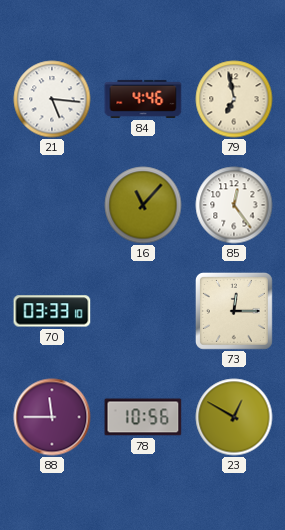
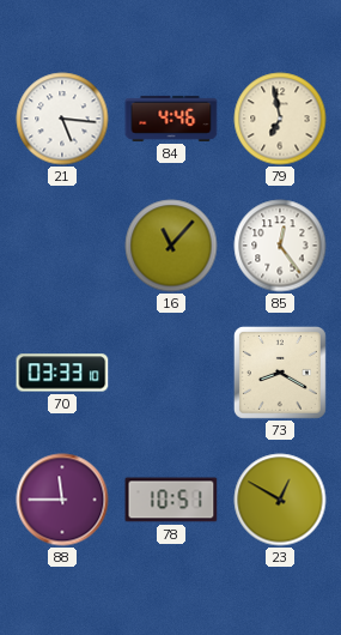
73: 12:15 -> 8:20 (280, 373)
78: 10:56 -> 10:51 (171, 500)
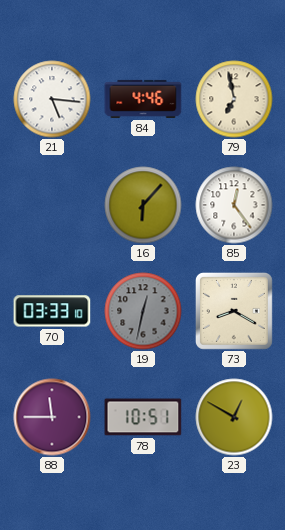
16: 11:07 -> 6:07 (143, 205)
19: none -> 12:32 (143, 311)
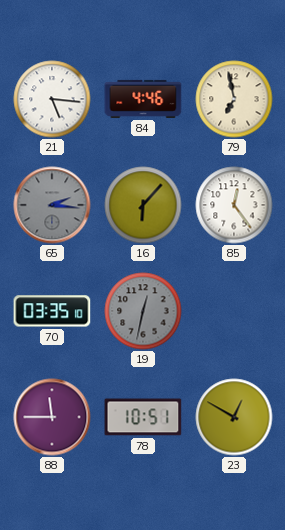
65: none -> 2:16 (52, 205)
70: 03:33 -> 03:35 (52, 311)
73: 8:20 -> none (234, 311)
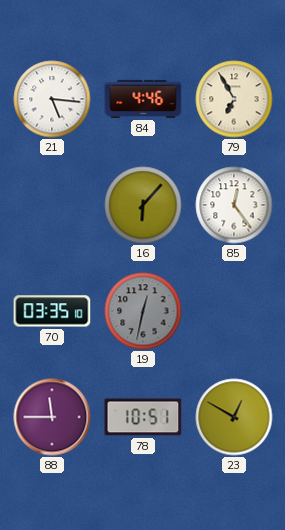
79: 6:58 -> 6:55 (234, 99)
65: 2:16 -> none (52, 205)
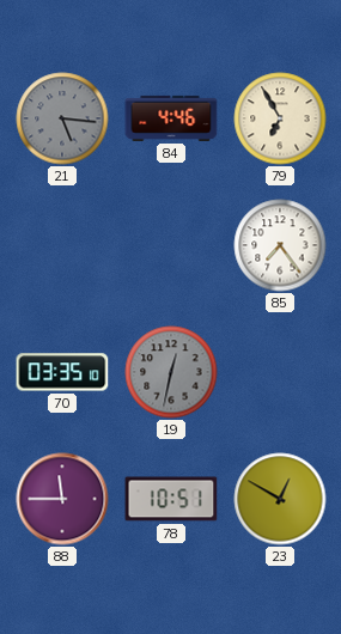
21 dial: white -> grey (62, 118)
16: 6:07 -> none (143, 205)
85: 12:24 -> 7:24 (280, 245)
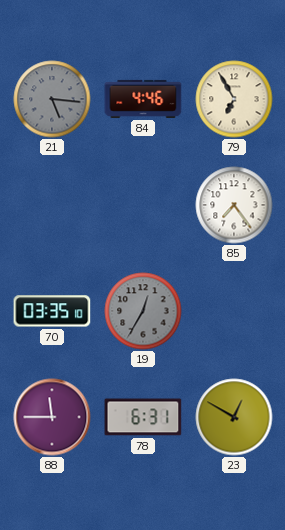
19: 12:32 -> 12:35 (143, 311)
78: 10:51 -> 6:31 (143, 417)
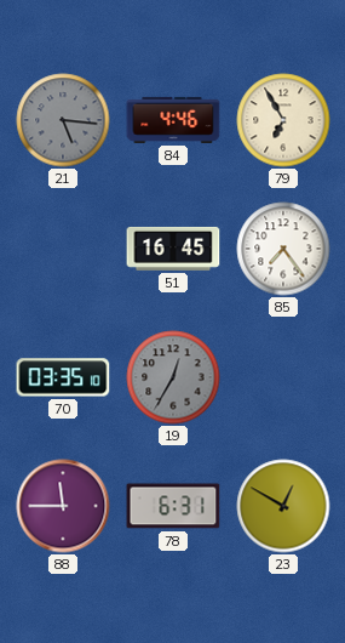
51: none -> 16:45 (173, 249)
